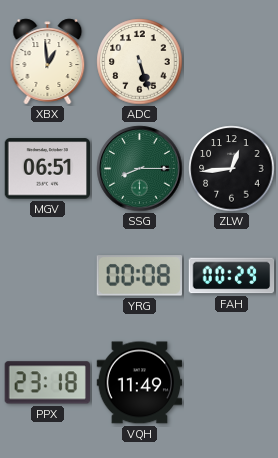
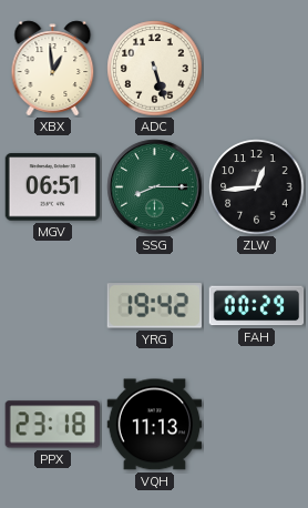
YRG: 00:08 -> 19:42 (154, 306)
VQH: 11:49 -> 11:13 (155, 425)
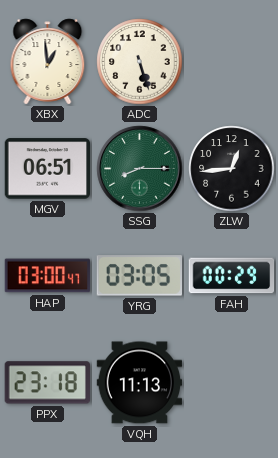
HAP: none -> 03:00 (48, 276)
YRG: 19:42 -> 03:05 (139, 276)
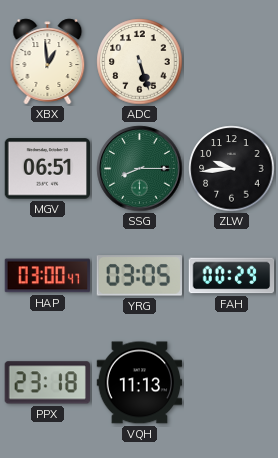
ZLW: 12:44 -> 9:44 (232, 169)
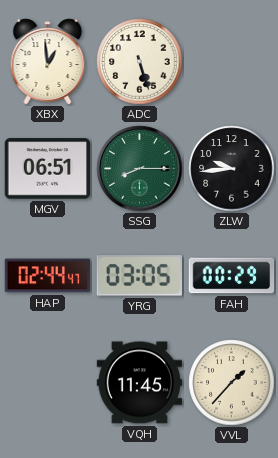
HAP: 03:00 -> 02:44 (48, 276)
PPX: 23:18 -> none (47, 383)
VQH: 11:13 -> 11:45 (140, 383)
VVL: none -> 1:37 (232, 383)
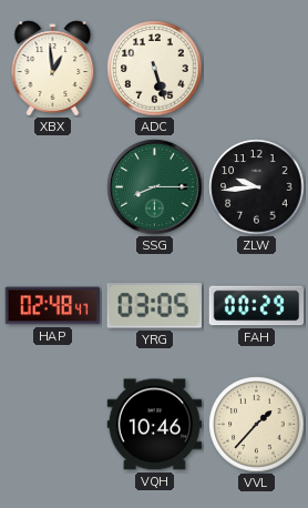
MGV: 06:51 -> none (48, 169)
HAP: 02:44 -> 02:48 (53, 306)
VQH: 11:45 -> 10:46 (155, 425)
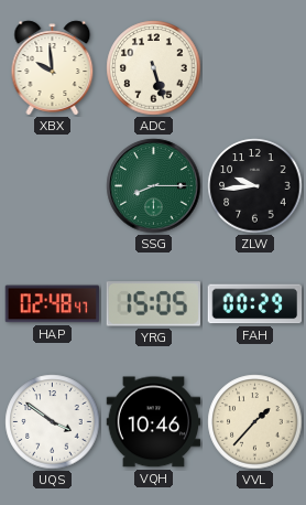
XBX: 12:59 -> 9:59 (53, 68)
YRG: 03:05 -> 15:05 (153, 304)
UQS: none -> 3:51 (53, 422)
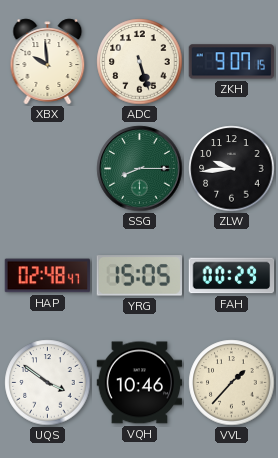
ZKH: none -> 9:07 (232, 62)
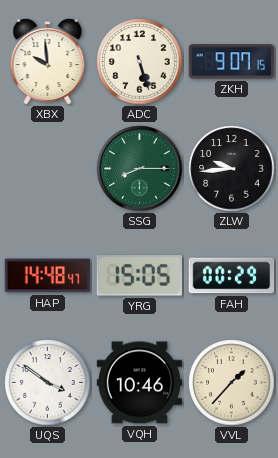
HAP: 02:48 -> 14:48 (48, 276)
